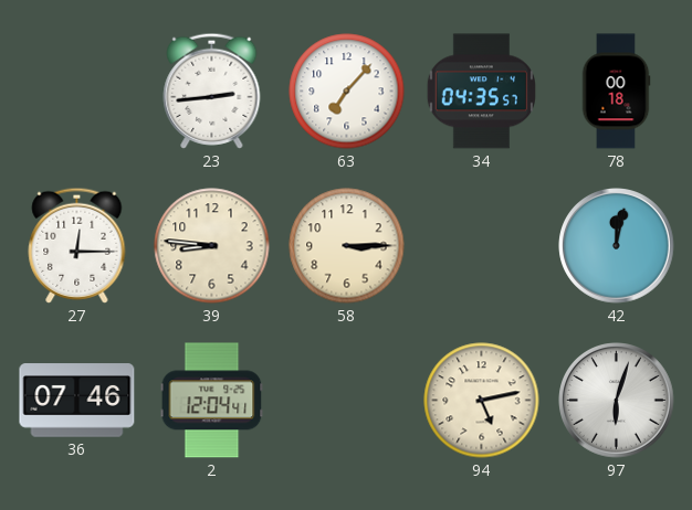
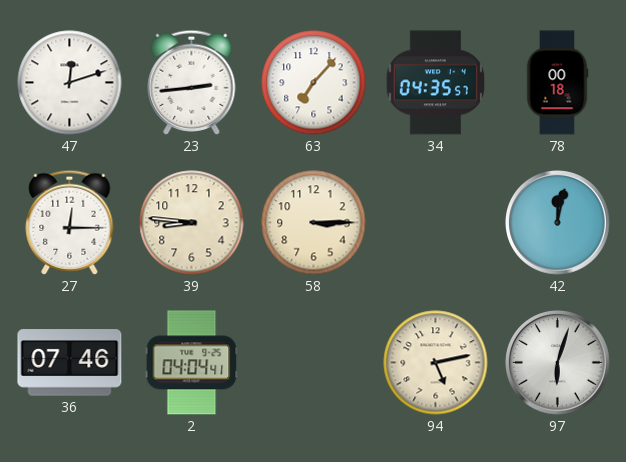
47: none -> 12:12 (70, 83)
2: 12:04 -> 04:04 (192, 363)
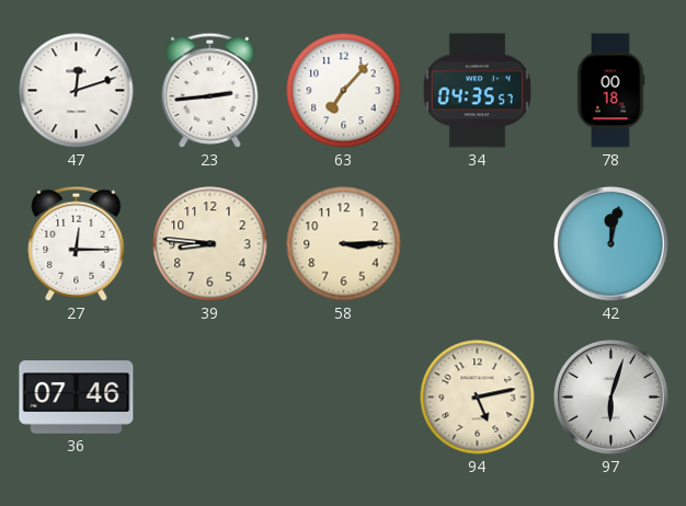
2: 04:04 -> none (192, 363)
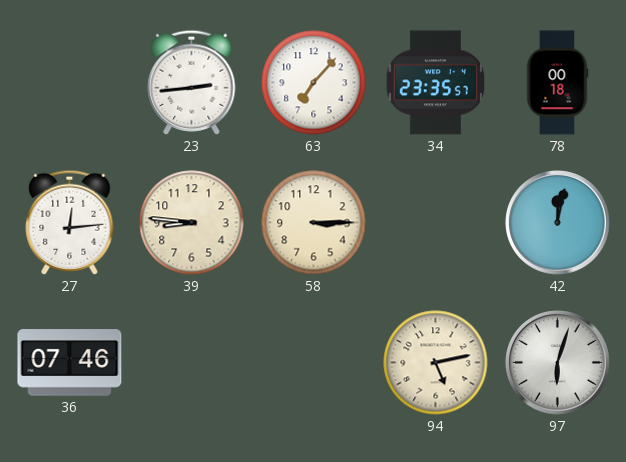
47: 12:12 -> none (77, 91)
34: 04:35 -> 23:35 (435, 83)
27: 12:15 -> 12:14 (70, 222)
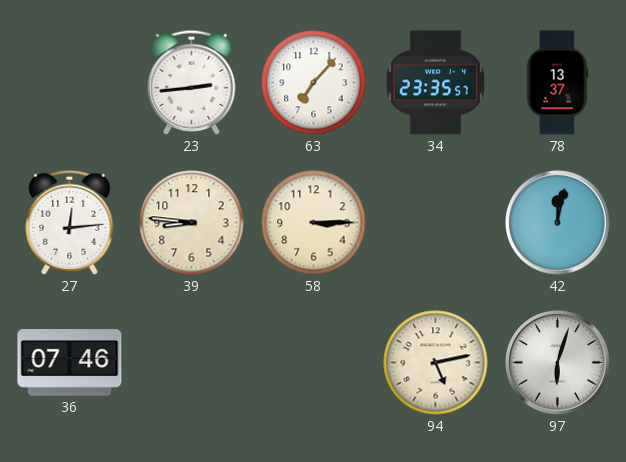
78: 00:18 -> 13:37 (557, 83)
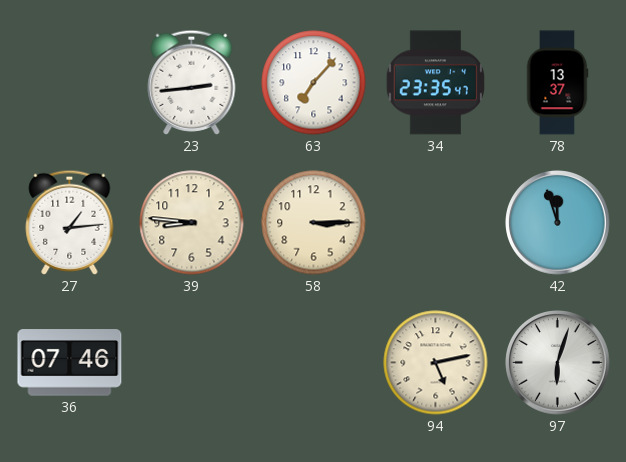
34: 23:35:57 -> 23:35:47 (435, 83)
27: 12:14 -> 1:14 (70, 222)
42: 12:02 -> 11:57 (558, 223)
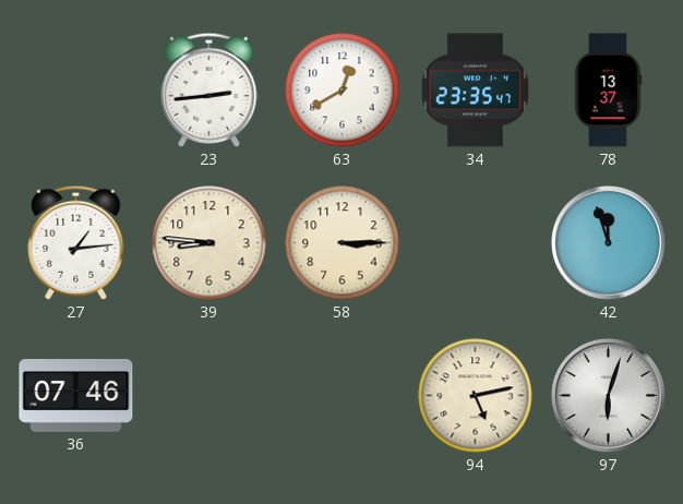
63: 7:07 -> 12:40 (343, 91)
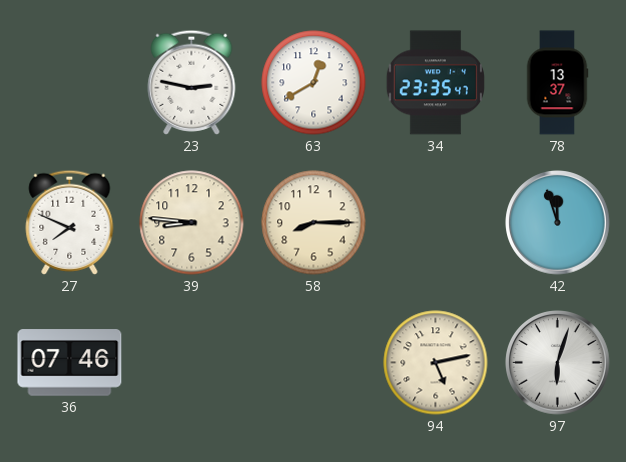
23: 2:44 -> 2:47 (192, 82)
27: 1:14 -> 7:49 (70, 222)
58: 3:15 -> 8:15 (314, 223)
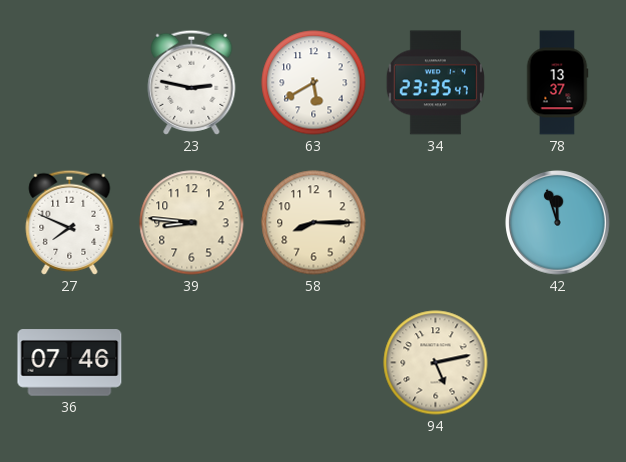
63: 12:40 -> 5:40 (314, 83)
97: 6:03 -> none (558, 363)
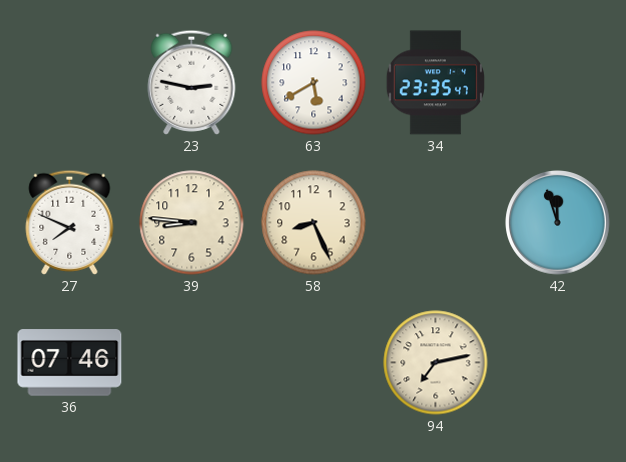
78: 13:37 -> none (557, 83)
58: 8:15 -> 8:26 (314, 223)
94: 5:13 -> 7:13 (436, 363)
